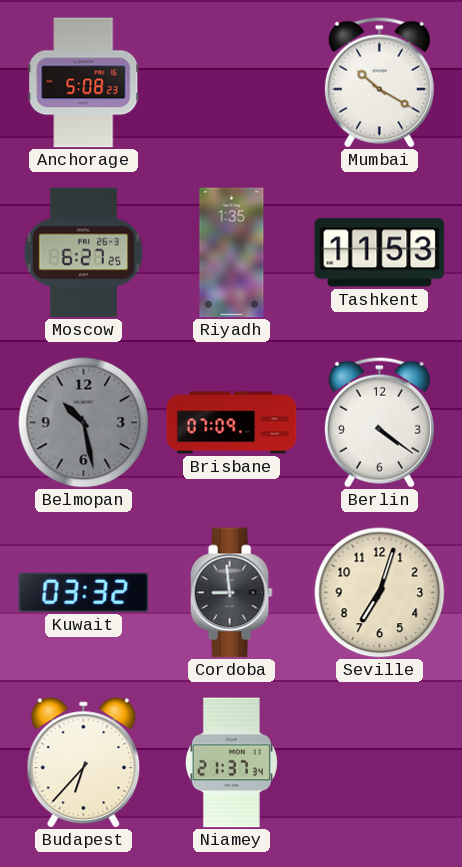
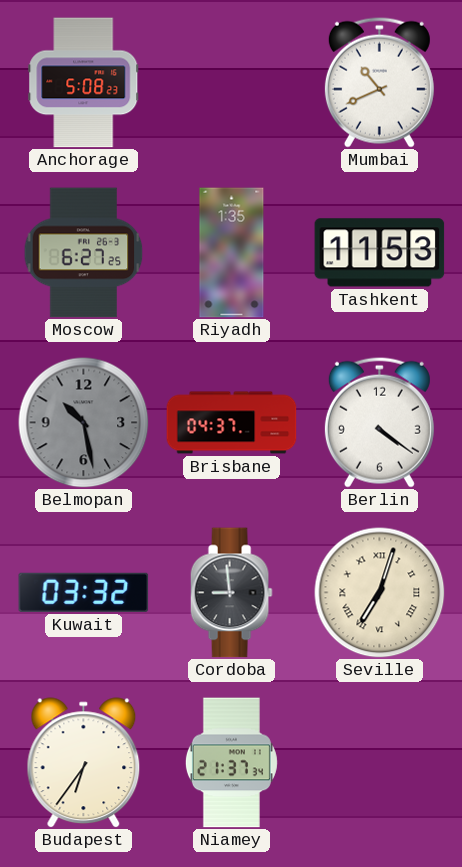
Mumbai: 10:20 -> 10:41 (379, 82)
Brisbane: 07:09 -> 04:37 (232, 423)
Seville numerals: Arabic -> Roman (380, 593)
Budapest: 6:37 -> 6:36 (84, 763)
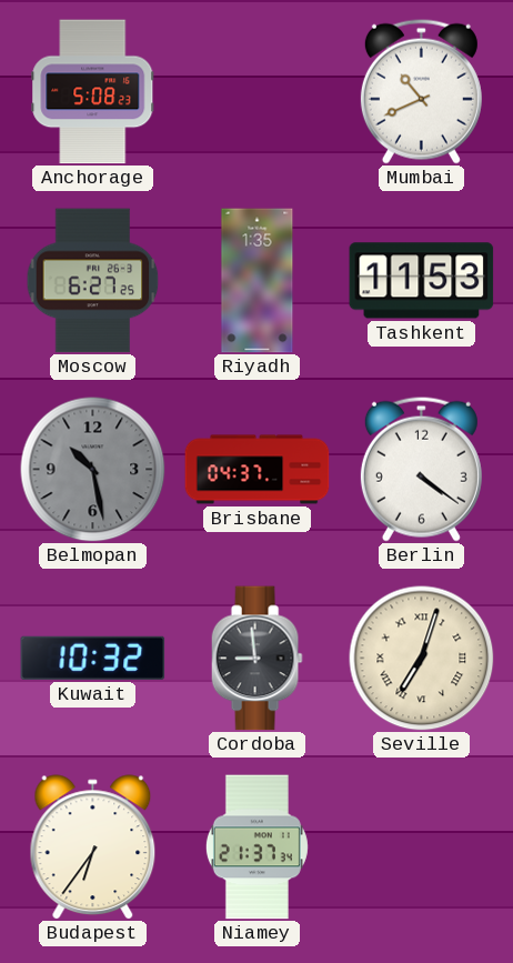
Kuwait: 03:32 -> 10:32 (93, 658)
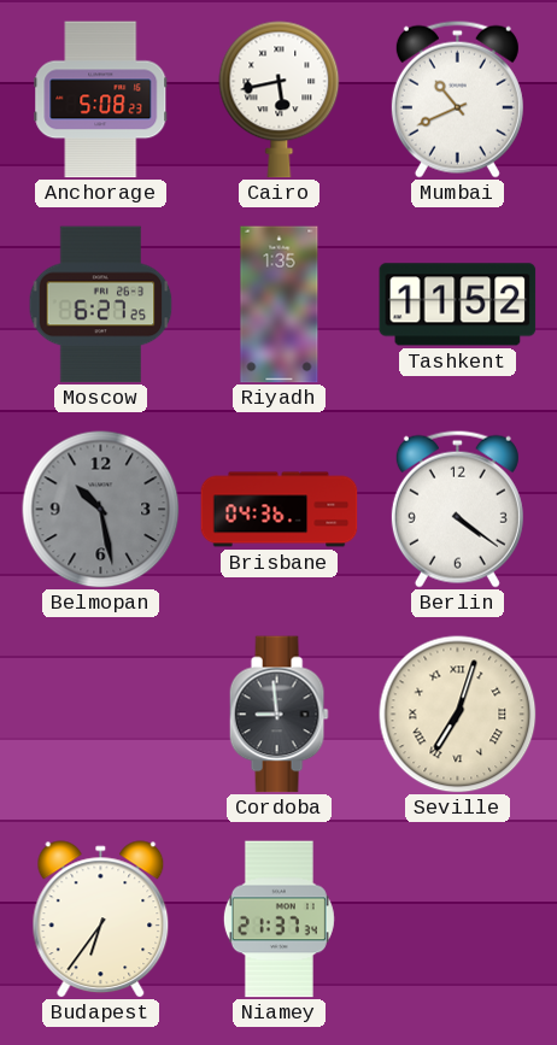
Cairo: none -> 5:43 (280, 100)
Tashkent: 11:53 -> 11:52 (458, 305)
Brisbane: 04:37 -> 04:36 (280, 510)
Kuwait: 10:32 -> none (93, 658)
